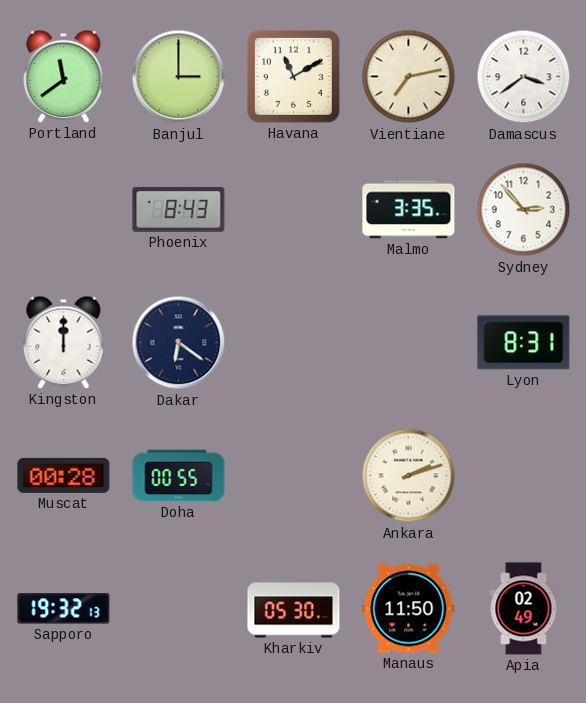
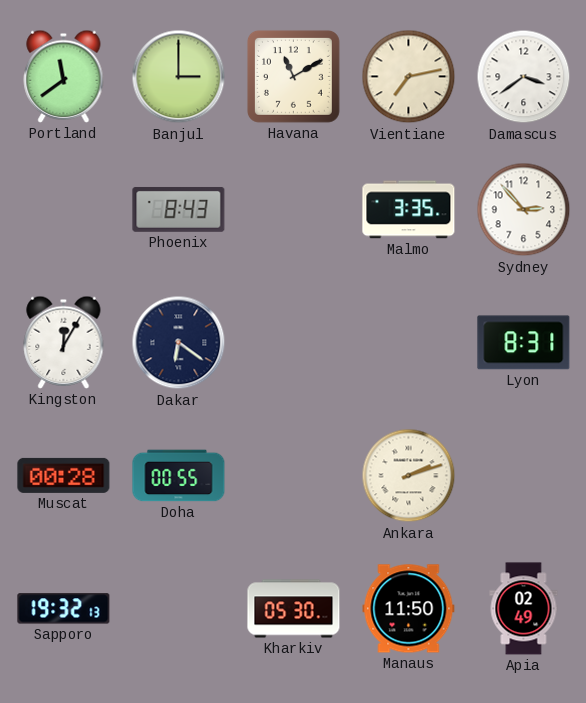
Kingston: 12:00 -> 12:05 (64, 342)
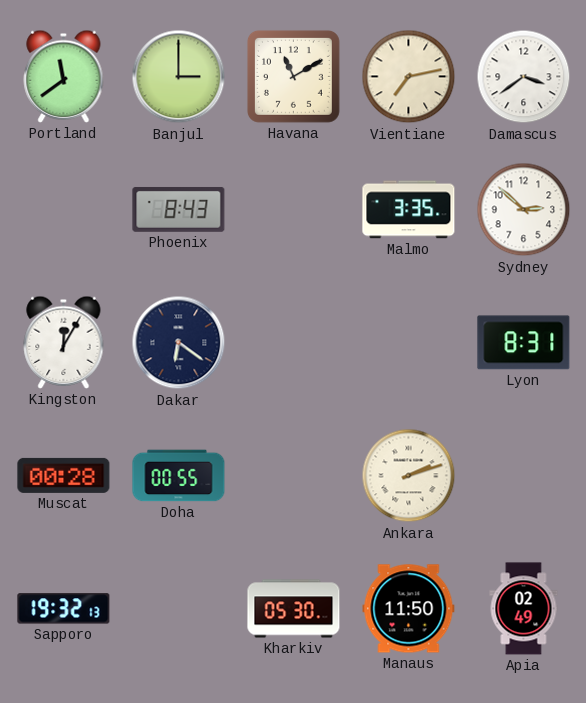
Sydney: 2:53 -> 2:52 (524, 210)
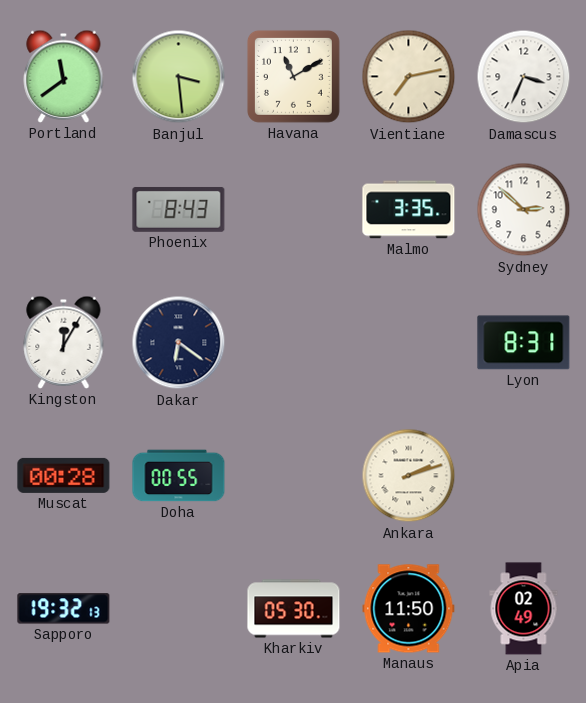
Banjul: 3:00 -> 3:29 (179, 77)
Damascus: 3:39 -> 3:34 (524, 77)
